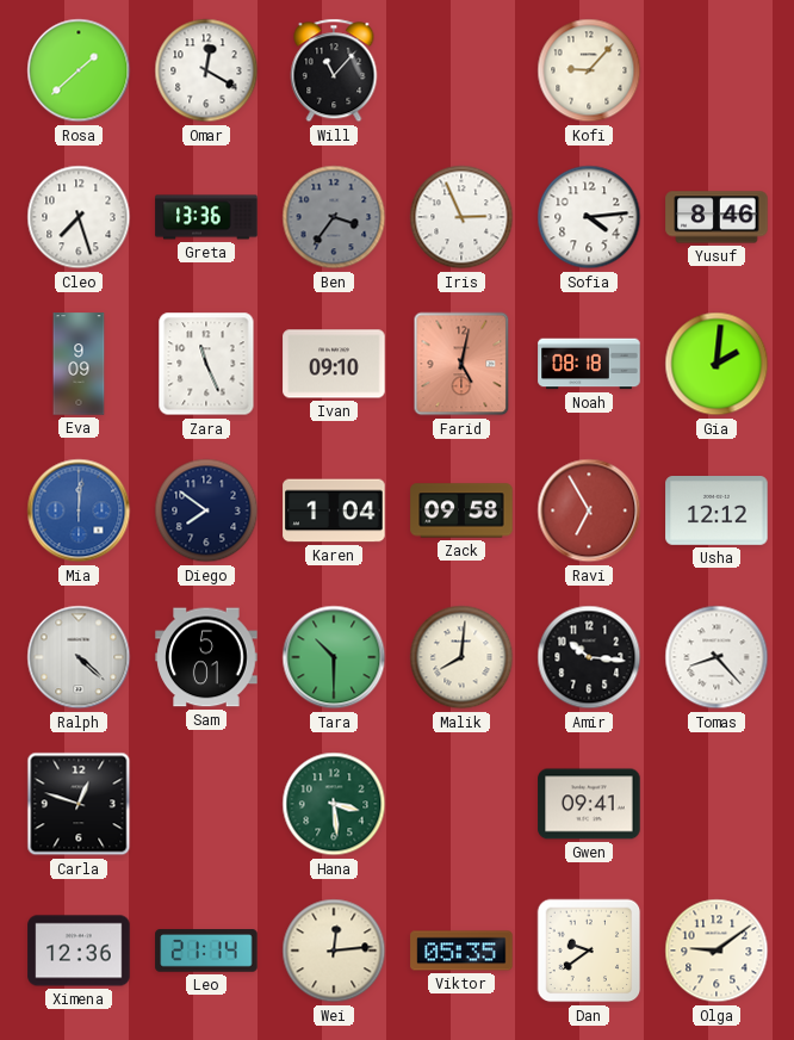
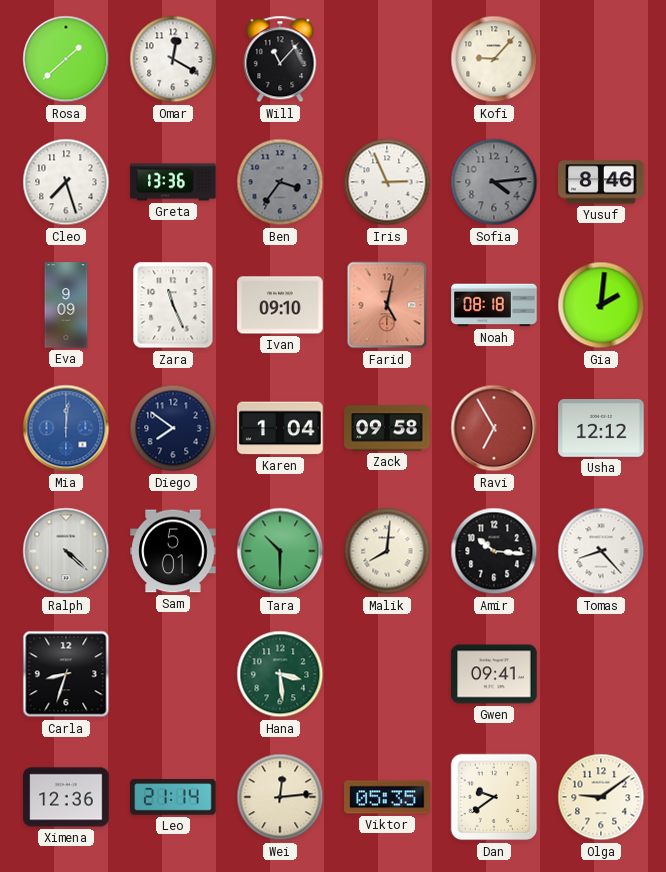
Sofia dial: white -> grey (494, 182)
Carla: 12:48 -> 8:33 (66, 674)
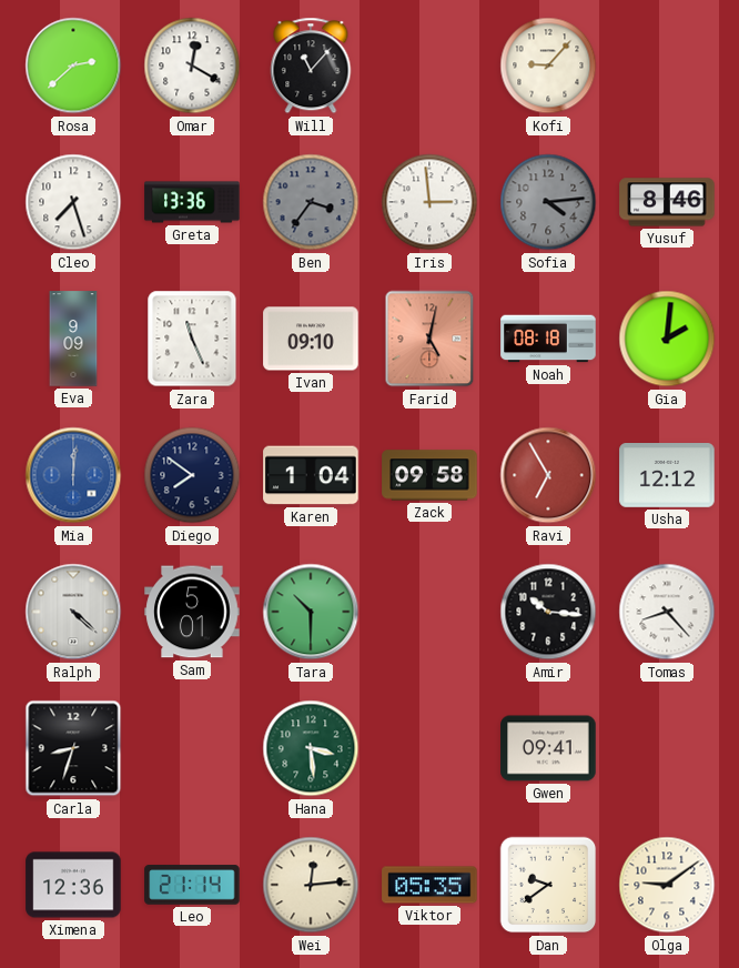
Rosa: 1:38 -> 2:38 (73, 65)
Iris: 2:56 -> 2:59 (429, 202)
Malik: 8:01 -> none (387, 551)
